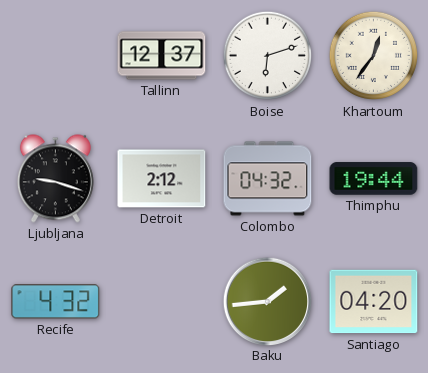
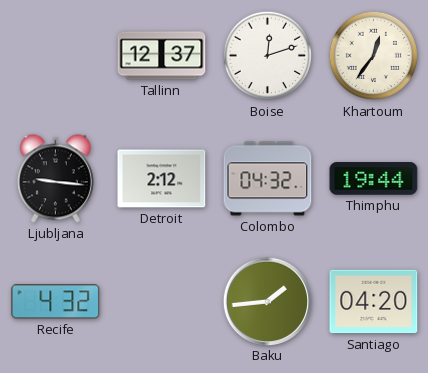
Boise: 6:12 -> 12:12 (268, 56)
Ljubljana: 9:18 -> 9:16 (55, 179)
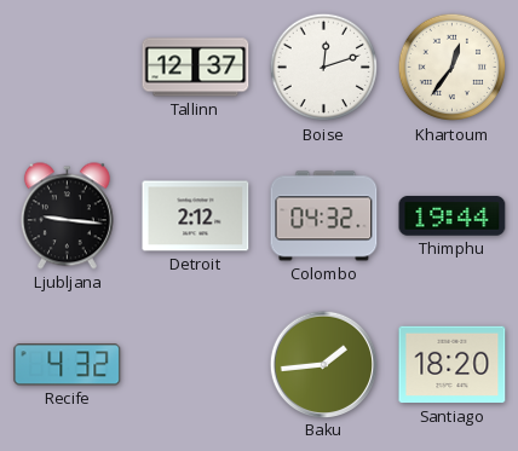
Santiago: 04:20 -> 18:20 (453, 365)
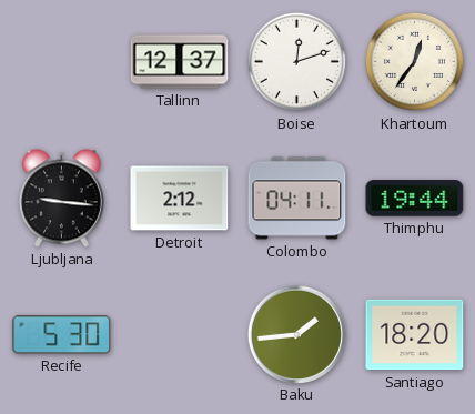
Colombo: 04:32 -> 04:11 (297, 199)
Recife: 4:32 -> 5:30 (62, 335)
